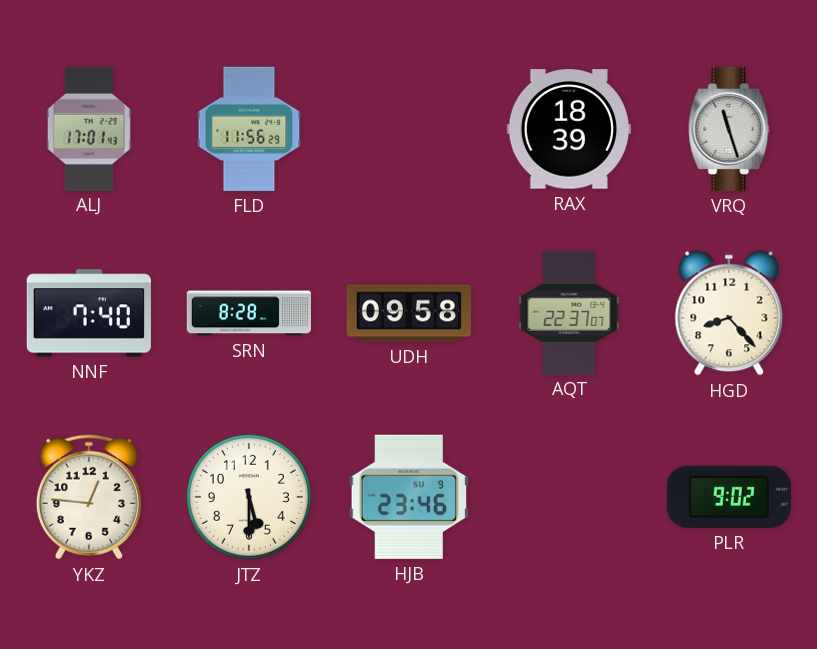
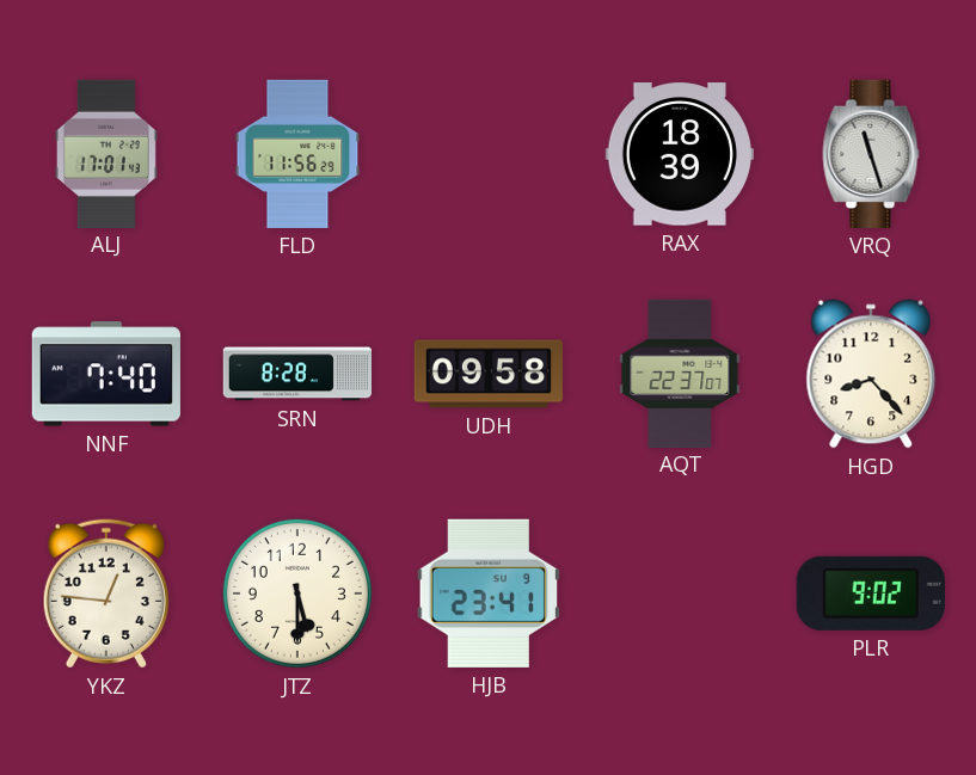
HJB: 23:46 -> 23:41 (489, 593)
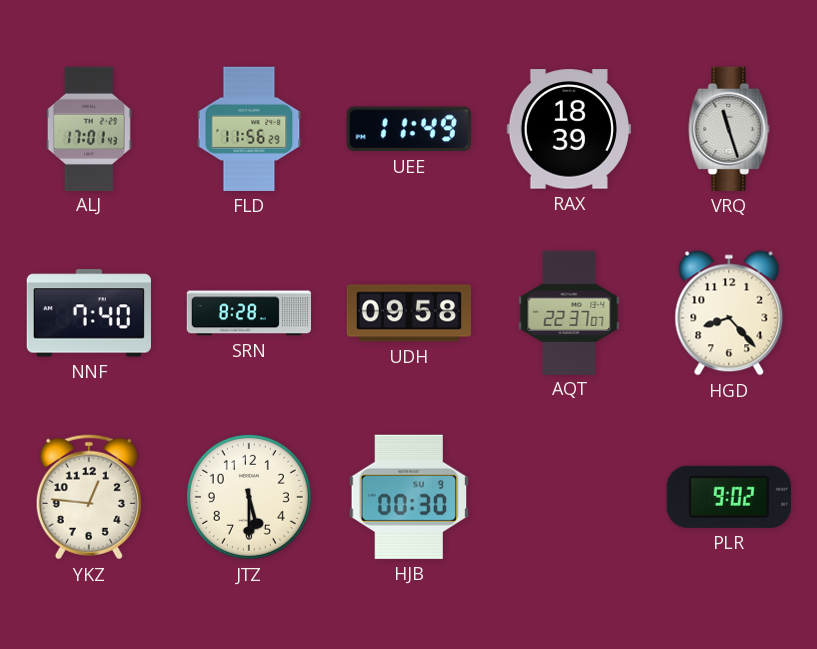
UEE: none -> 11:49 (409, 129)
HJB: 23:41 -> 00:30 (409, 497)
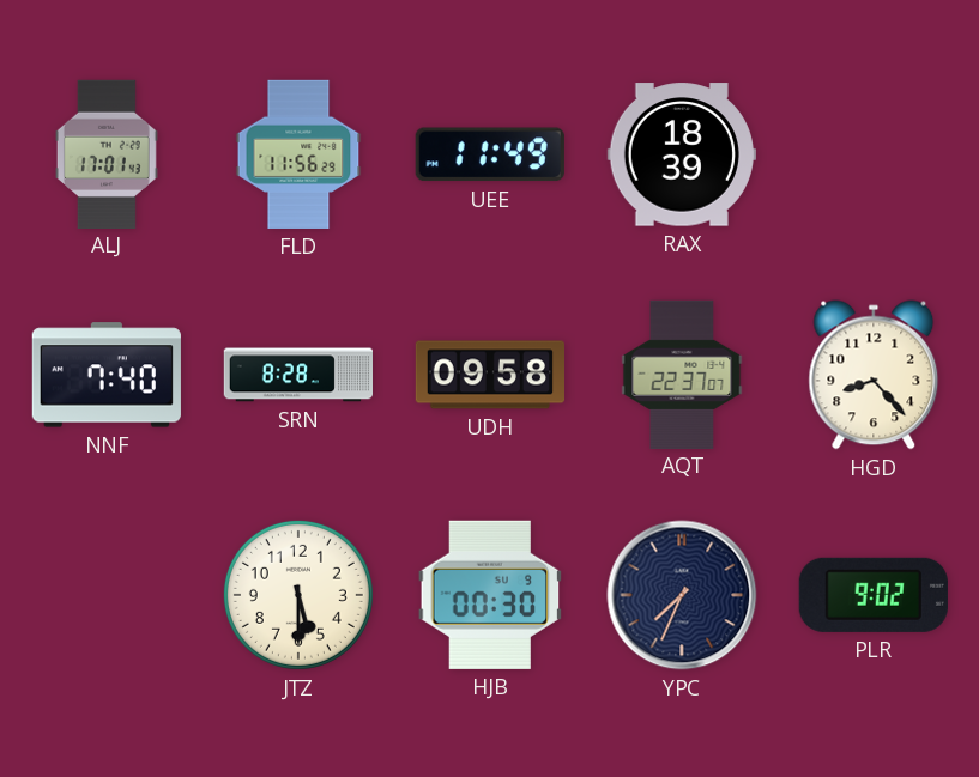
VRQ: 11:27 -> none (729, 129)
YKZ: 12:46 -> none (89, 497)
YPC: none -> 7:34 (682, 595)
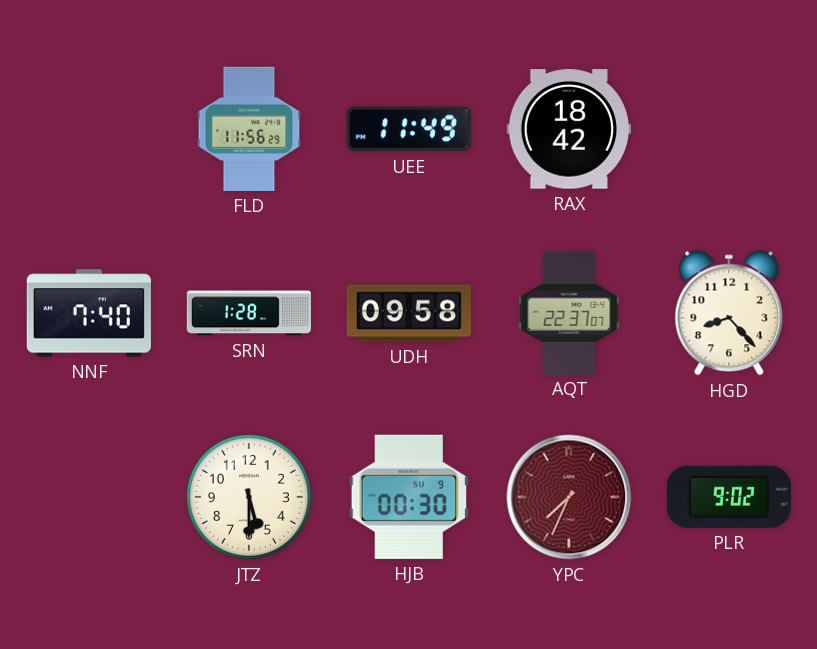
ALJ: 17:01 -> none (107, 153)
RAX: 18:39 -> 18:42 (569, 129)
SRN: 8:28 -> 1:28 (248, 313)
YPC dial: navy -> burgundy (569, 497)
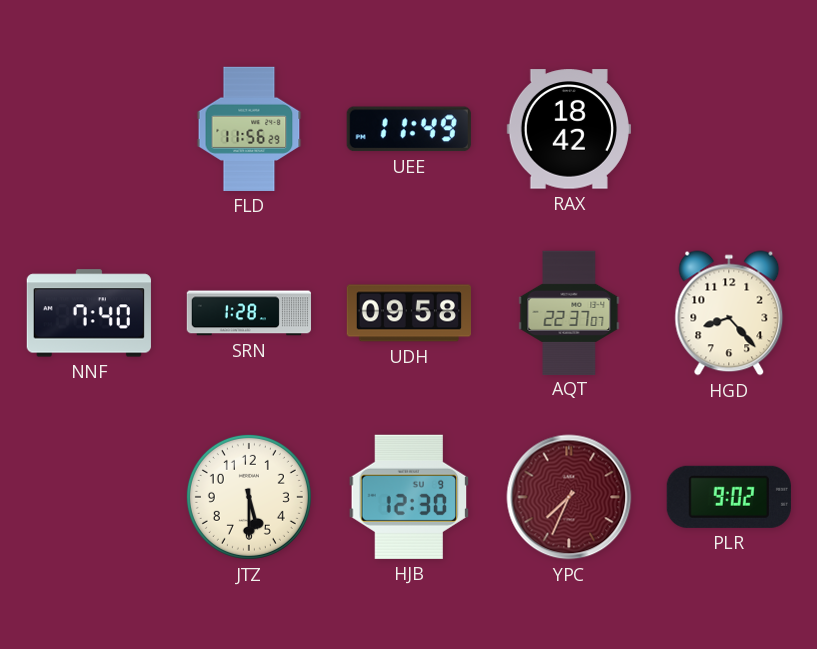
HJB: 00:30 -> 12:30 (409, 497)
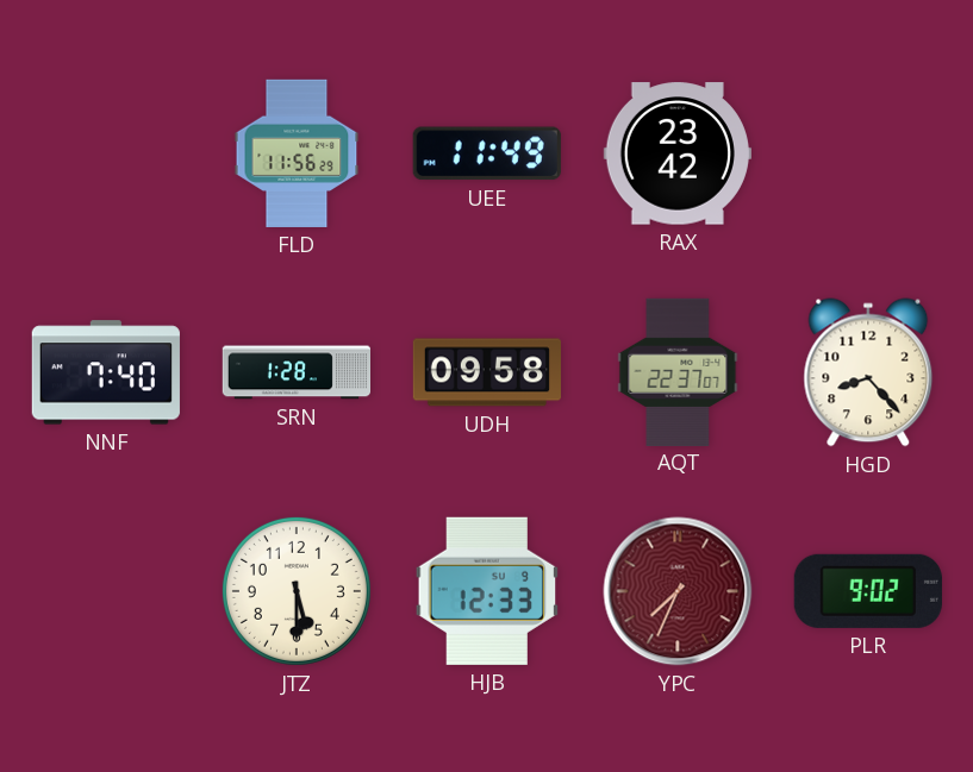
RAX: 18:42 -> 23:42 (678, 153)
HJB: 12:30 -> 12:33 (487, 591)
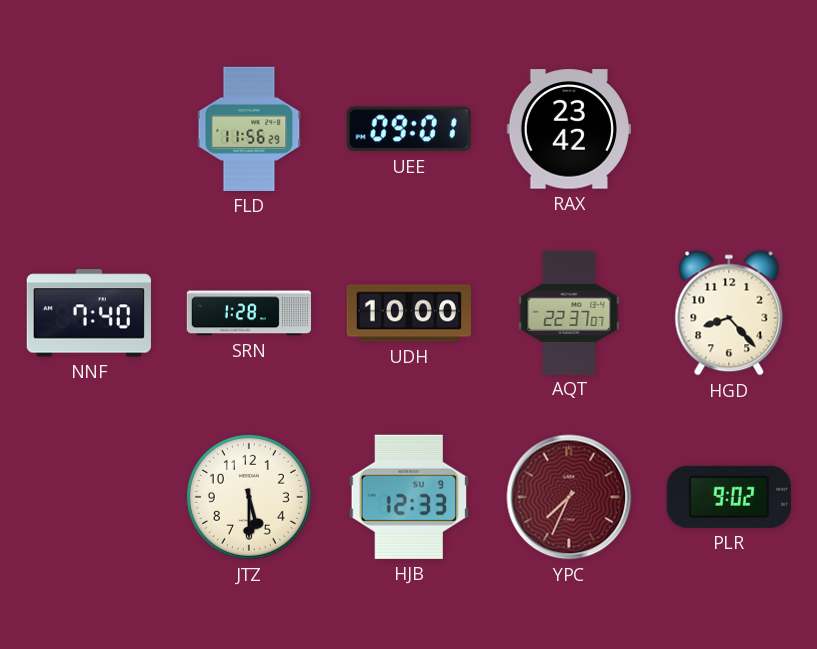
UEE: 11:49 -> 09:01 (409, 129)
UDH: 09:58 -> 10:00 (408, 313)
